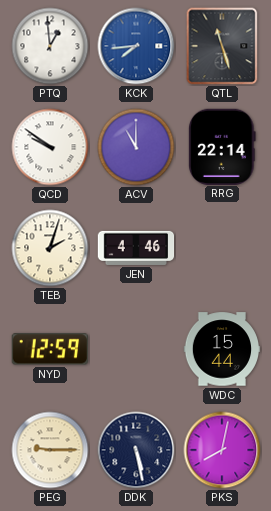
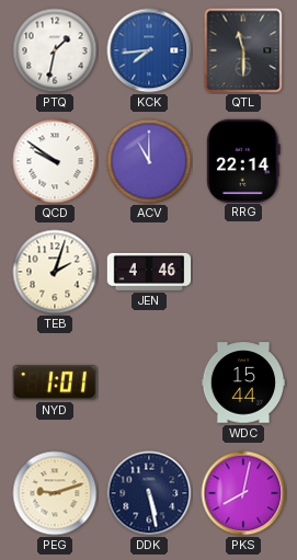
PTQ: 12:59 -> 1:32 (55, 50)
QTL: 11:27 -> 11:30 (243, 50)
NYD: 12:59 -> 1:01 (55, 382)
PEG: 9:15 -> 9:12 (55, 493)
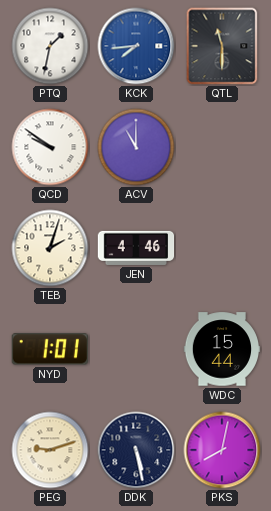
RRG: 22:14 -> none (243, 160)
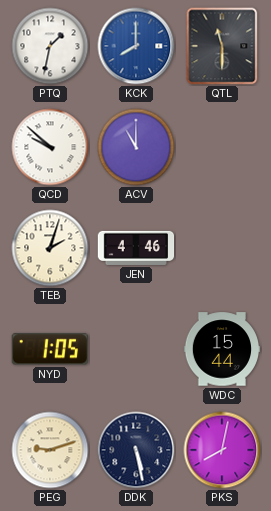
KCK: 7:44 -> 8:00 (136, 46)
QCD: 9:51 -> 9:52 (50, 147)
NYD: 1:01 -> 1:05 (50, 349)
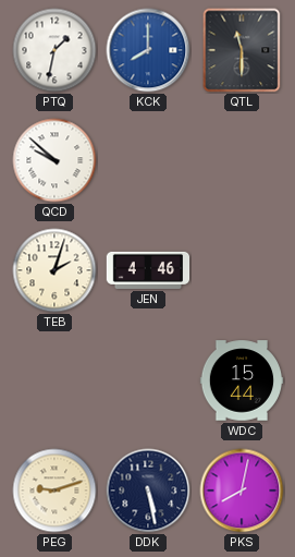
ACV: 11:00 -> none (136, 147)
NYD: 1:05 -> none (50, 349)
